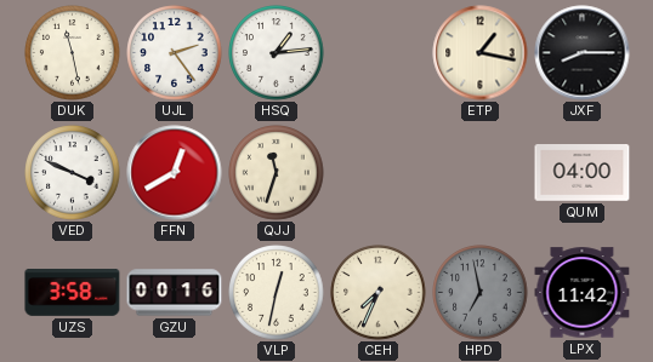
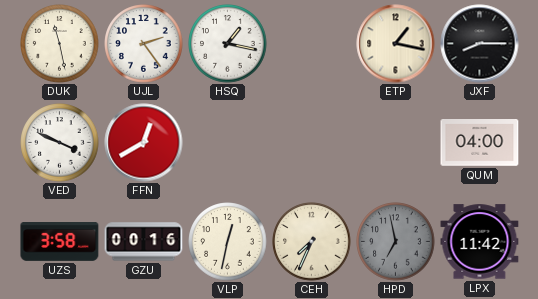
HSQ: 1:14 -> 1:17 (228, 44)
QJJ: 11:33 -> none (277, 173)
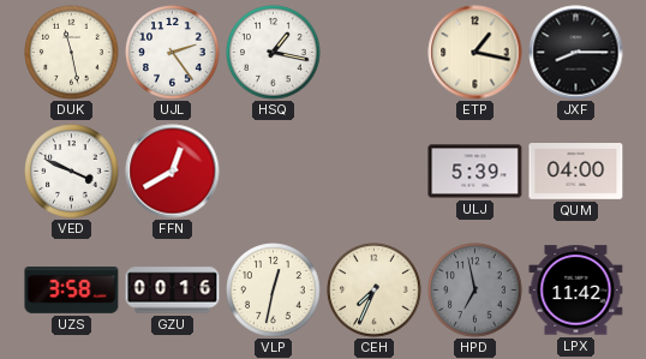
ULJ: none -> 5:39 (475, 172)
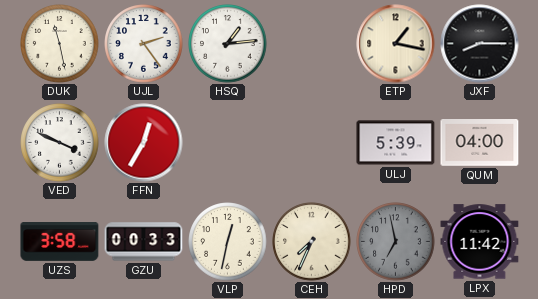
HSQ: 1:17 -> 1:14 (228, 44)
FFN: 12:40 -> 12:35 (144, 143)
GZU: 00:16 -> 00:33 (144, 242)
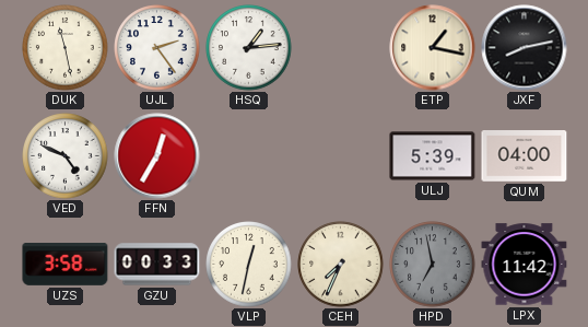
JXF: 8:15 -> 8:13 (525, 48)
VED: 3:49 -> 4:49 (66, 156)
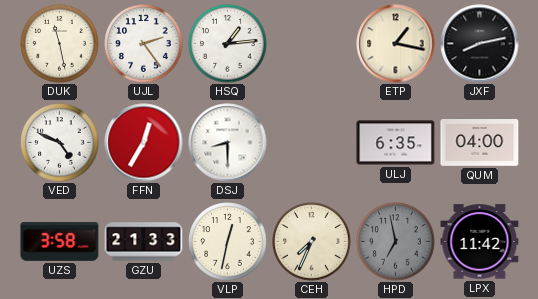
DSJ: none -> 8:30 (228, 143)
ULJ: 5:39 -> 6:35 (396, 143)
GZU: 00:33 -> 21:33 (144, 242)
